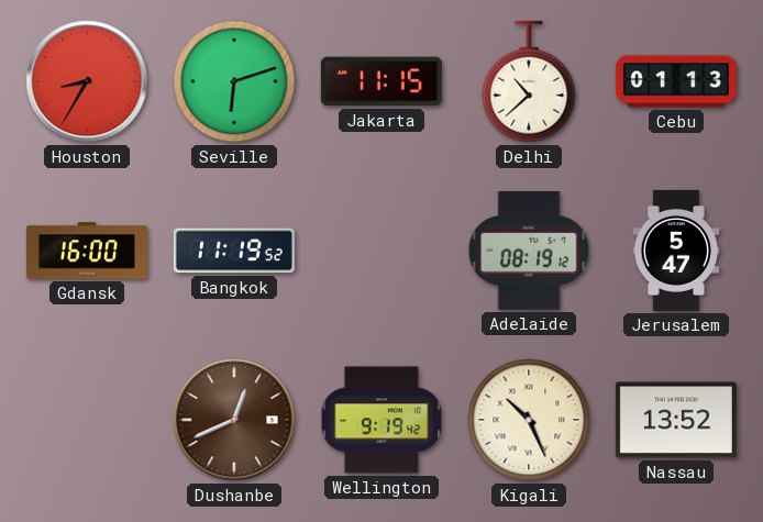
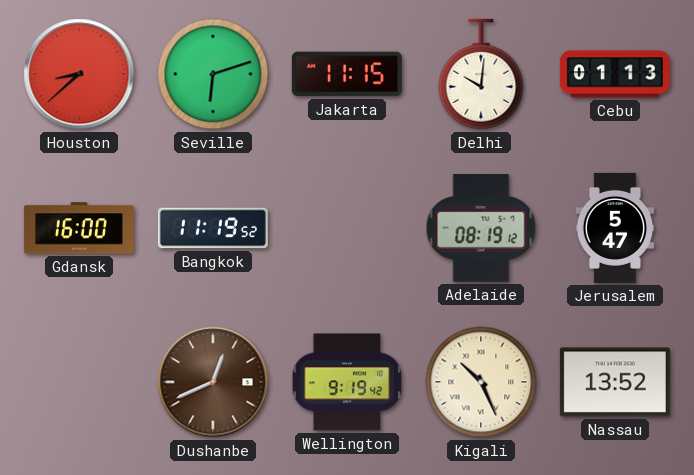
Houston: 8:35 -> 8:38 (79, 74)
Delhi: 10:38 -> 10:01 (481, 74)
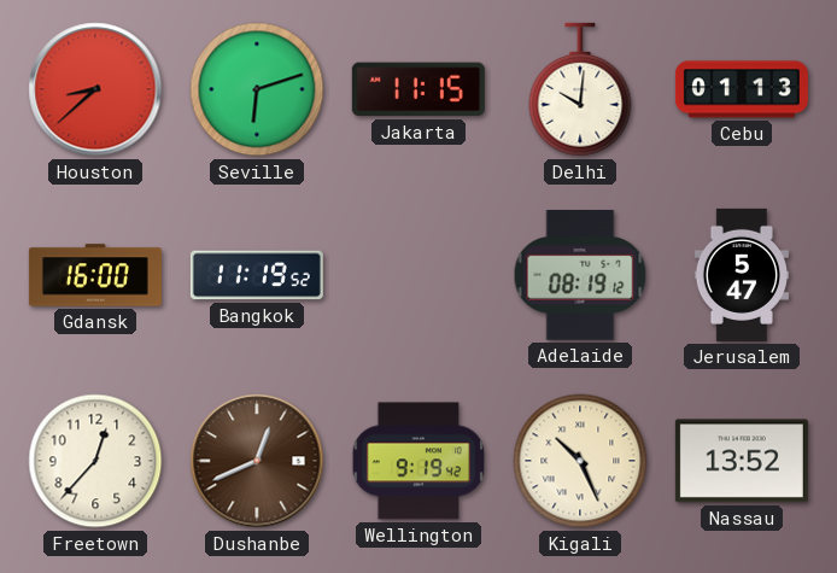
Freetown: none -> 12:37 (95, 461)
